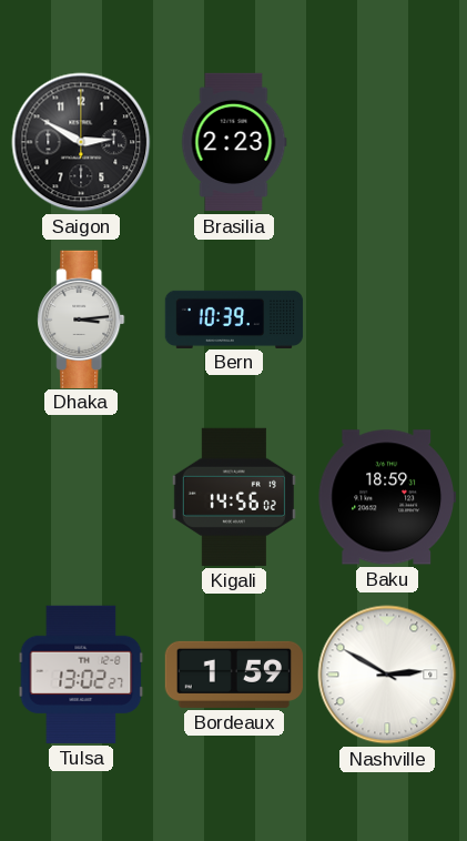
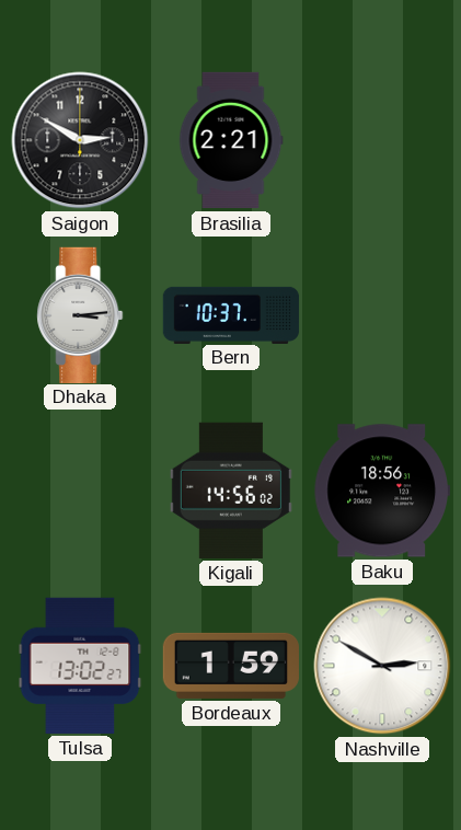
Brasilia: 2:23 -> 2:21 (231, 140)
Bern: 10:39 -> 10:37 (231, 314)
Baku: 18:59 -> 18:56 (382, 491)
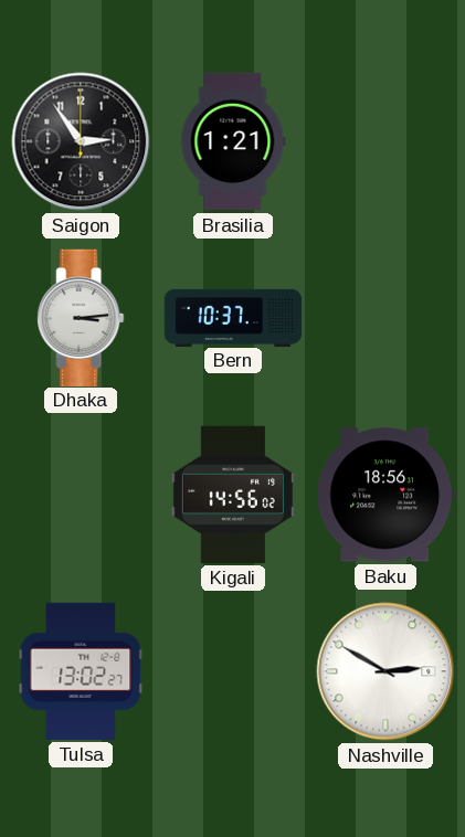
Saigon: 2:50 -> 2:54 (81, 141)
Brasilia: 2:21 -> 1:21 (233, 141)
Bordeaux: 1:59 -> none (230, 666)
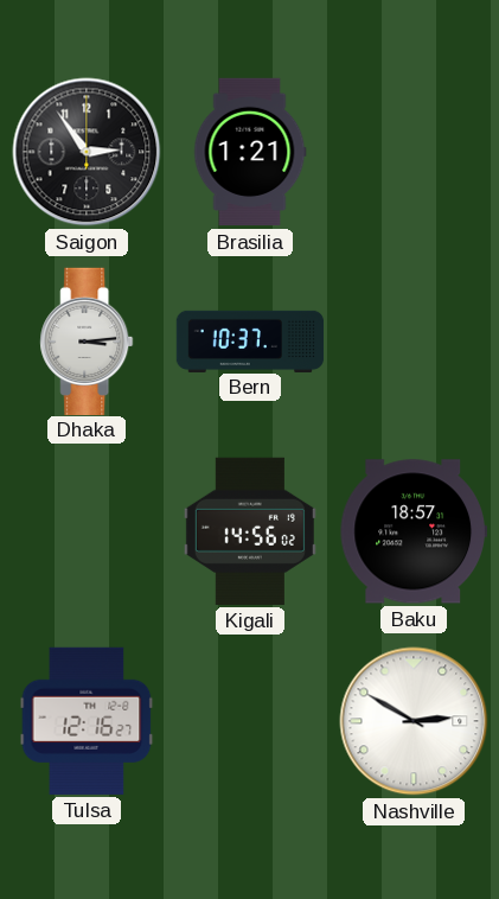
Baku: 18:56 -> 18:57 (414, 531)
Tulsa: 13:02 -> 12:16 (87, 721)
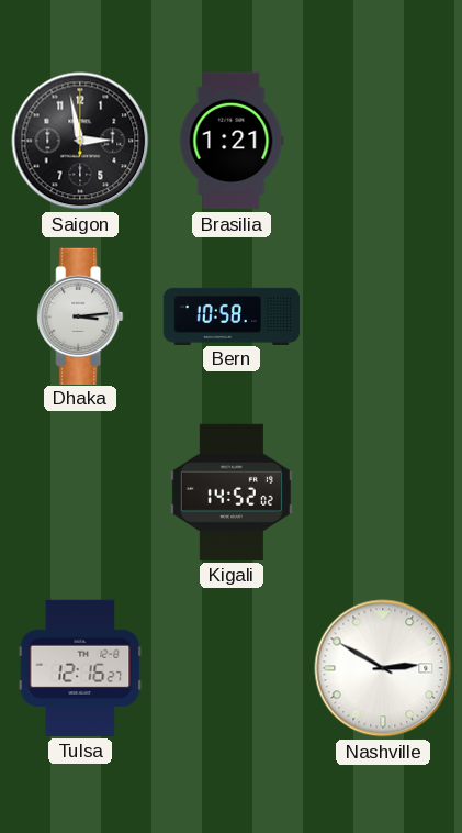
Saigon: 2:54 -> 2:58 (80, 141)
Bern: 10:37 -> 10:58 (232, 315)
Kigali: 14:56 -> 14:52 (232, 492)
Baku: 18:57 -> none (414, 531)
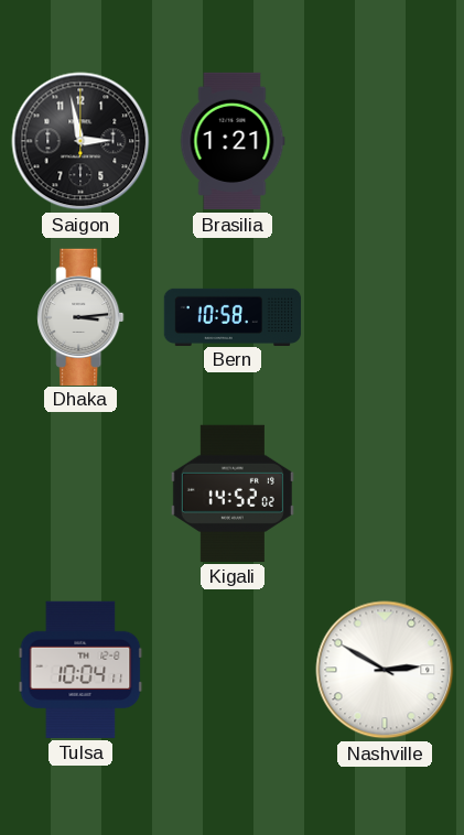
Tulsa: 12:16 -> 10:04 (80, 670)
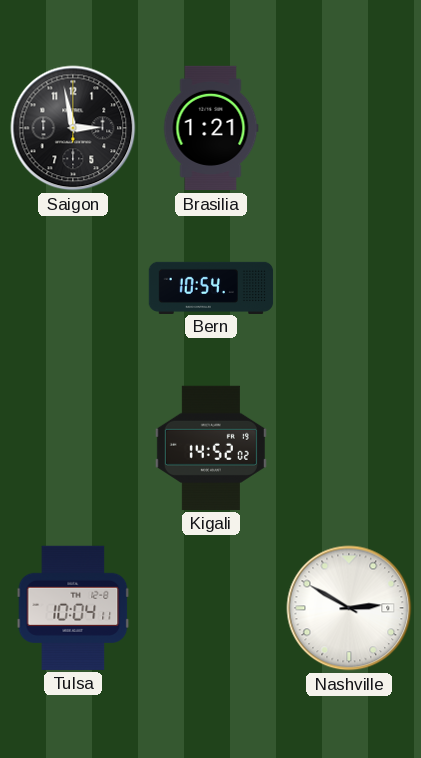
Dhaka: 3:14 -> none (80, 316)
Bern: 10:58 -> 10:54 (211, 287)
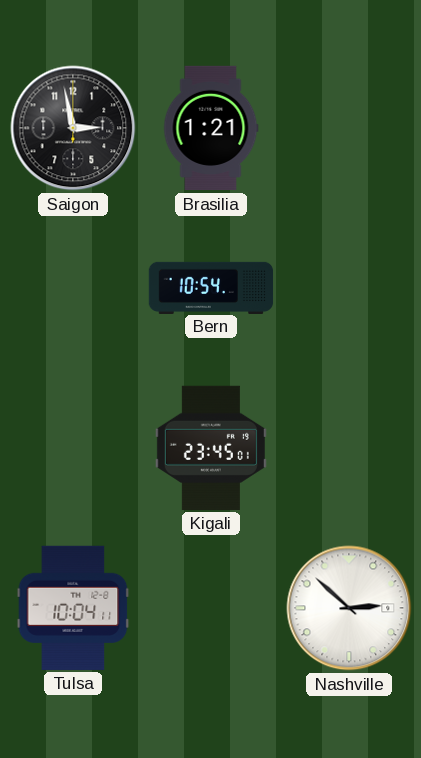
Kigali: 14:52 -> 23:45 (211, 448)
Nashville: 2:50 -> 2:52 (349, 608)
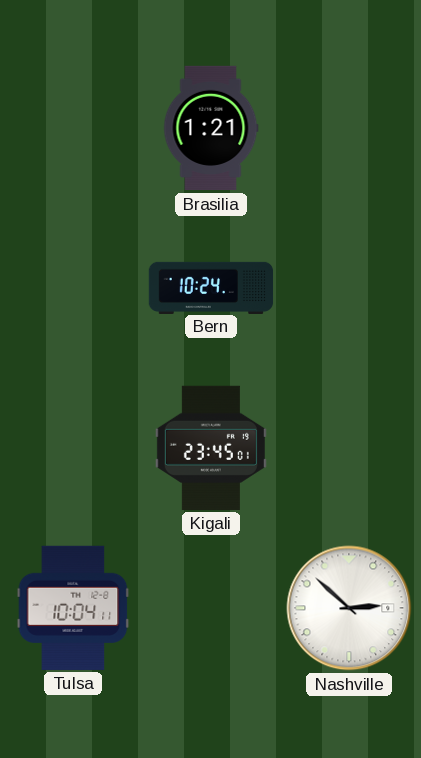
Saigon: 2:58 -> none (73, 128)
Bern: 10:54 -> 10:24 (211, 287)
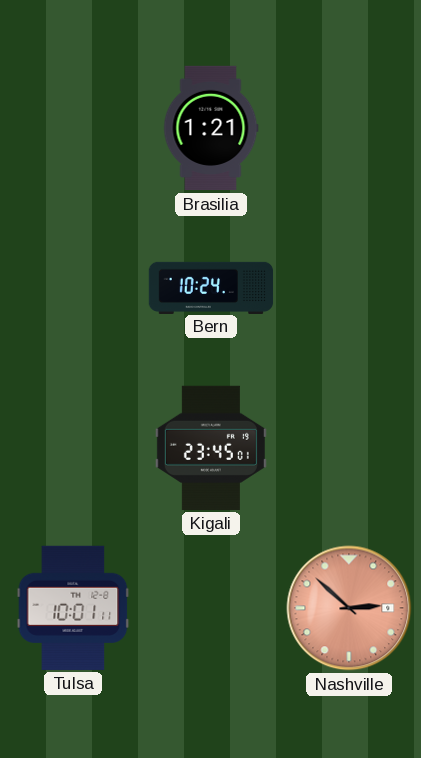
Tulsa: 10:04 -> 10:01 (73, 608)
Nashville dial: white -> salmon (349, 608)
